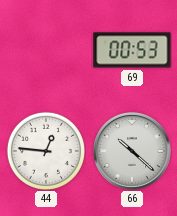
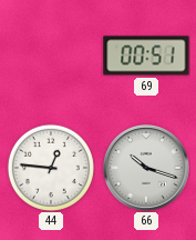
69: 00:53 -> 00:51 (146, 56)
66: 10:22 -> 10:18 (147, 169)
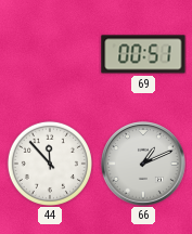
44: 12:46 -> 11:53 (50, 164)
66: 10:18 -> 1:11 (144, 165)
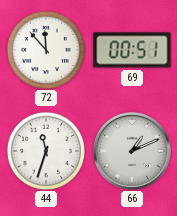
72: none -> 11:53 (46, 50)
44: 11:53 -> 11:33 (46, 151)
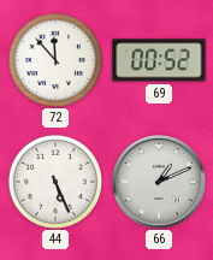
69: 00:51 -> 00:52 (159, 60)
44: 11:33 -> 5:26 (55, 182)
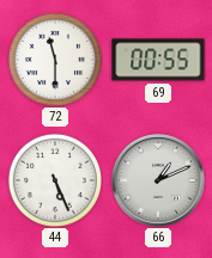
72: 11:53 -> 11:30 (55, 60)
69: 00:52 -> 00:55 (158, 60)
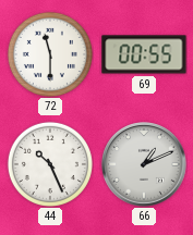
44: 5:26 -> 10:26 (50, 164)
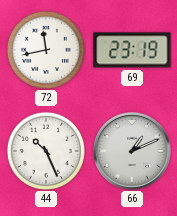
72: 11:30 -> 11:43 (46, 50)
69: 00:55 -> 23:19 (132, 50)
